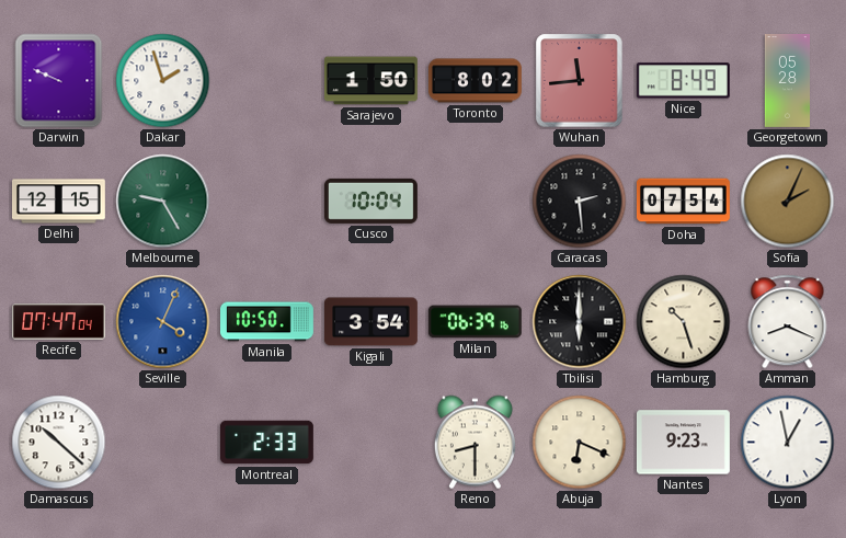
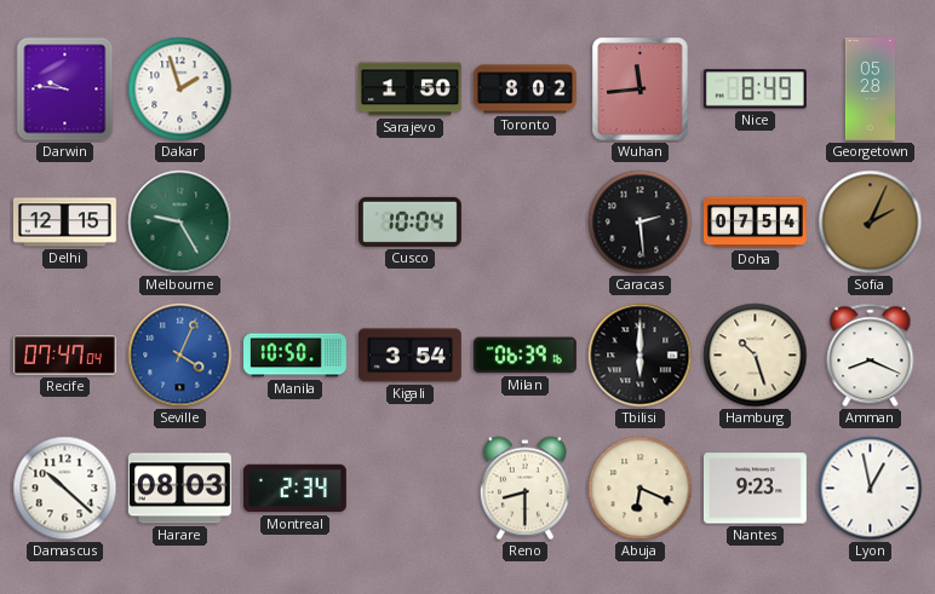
Darwin: 9:49 -> 9:46 (65, 90)
Harare: none -> 08:03 (179, 489)
Montreal: 2:33 -> 2:34 (294, 489)
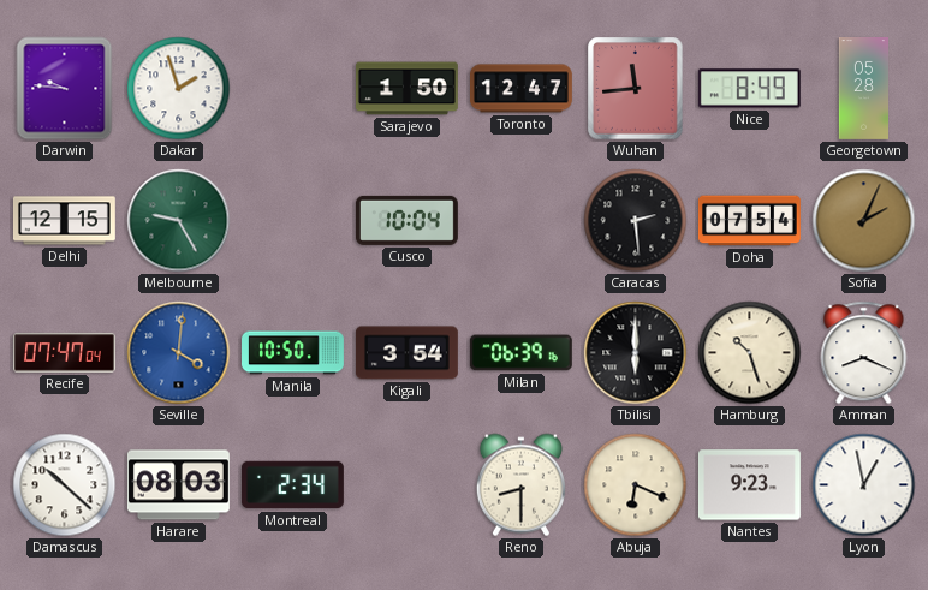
Toronto: 8:02 -> 12:47 (520, 89)
Seville: 4:04 -> 4:01 (179, 353)
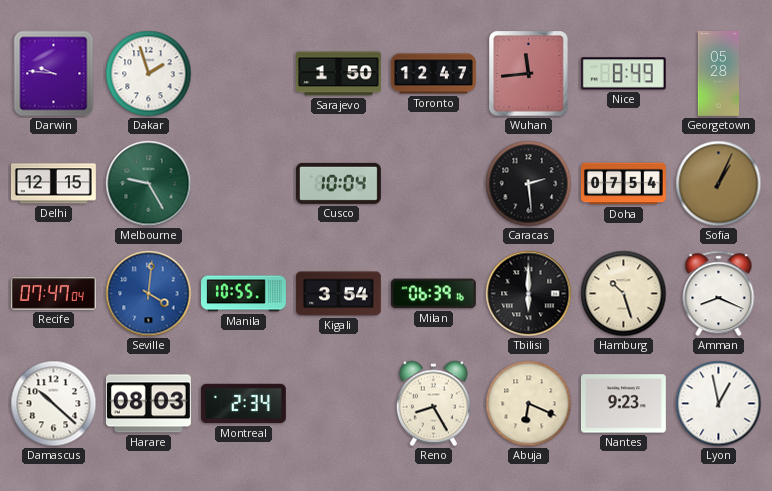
Sofia: 2:04 -> 1:04 (719, 184)
Manila: 10:50 -> 10:55 (244, 294)
Reno: 8:30 -> 8:25 (433, 404)
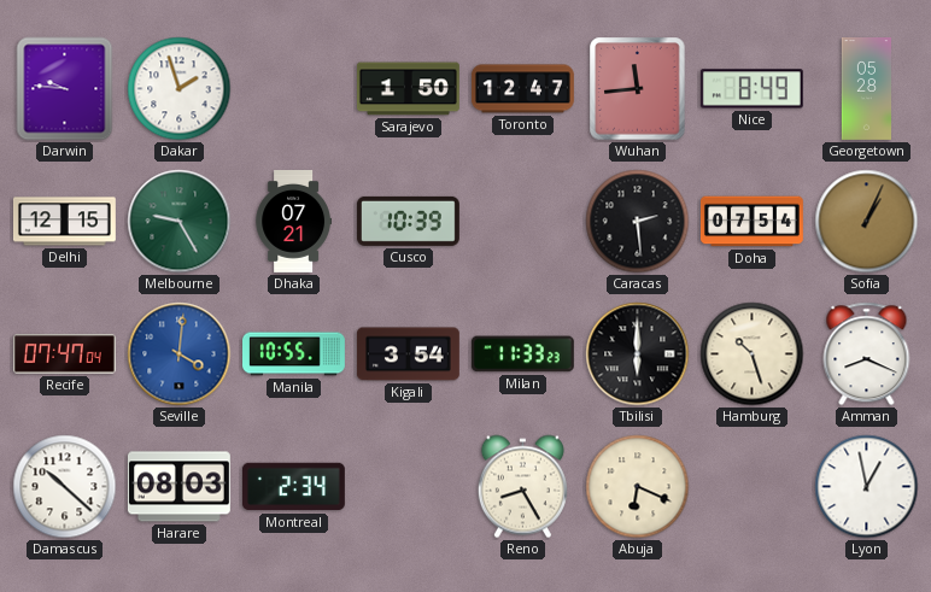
Dhaka: none -> 07:21 (293, 222)
Cusco: 10:04 -> 10:39 (408, 221)
Milan: 06:39 -> 11:33 (522, 354)
Nantes: 9:23 -> none (623, 404)
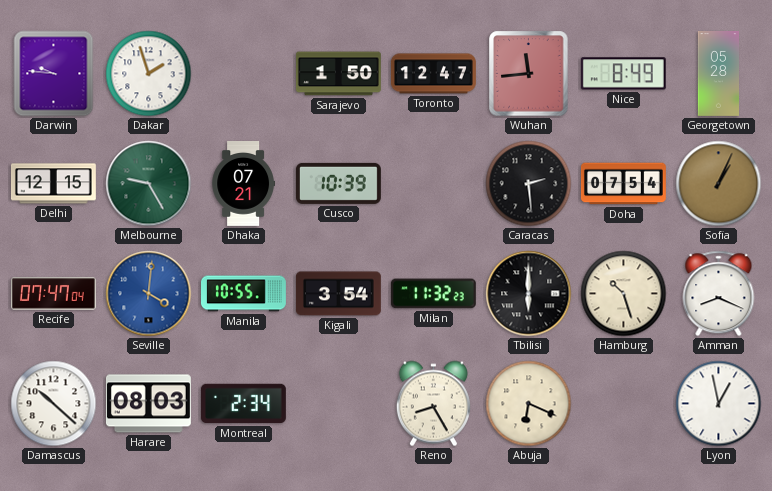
Milan: 11:33 -> 11:32 (433, 294)
